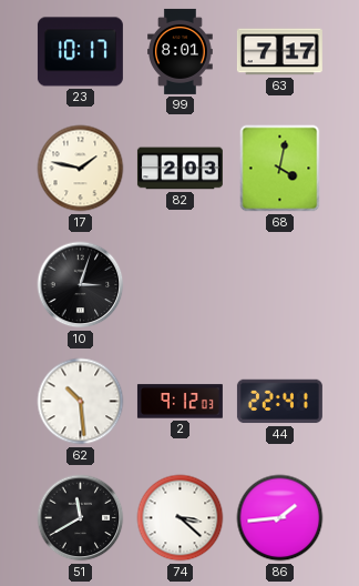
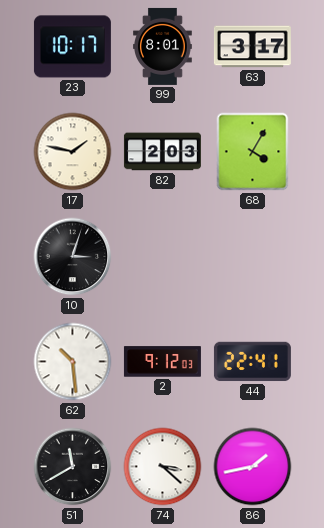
63: 7:17 -> 3:17 (252, 47)
68: 4:02 -> 4:05 (253, 152)
86: 1:44 -> 1:43 (253, 467)
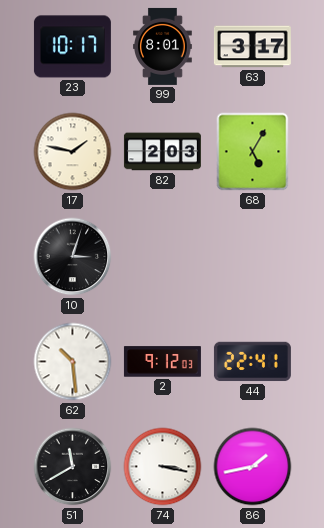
68: 4:05 -> 5:05 (253, 152)
74: 3:22 -> 3:17 (163, 467)
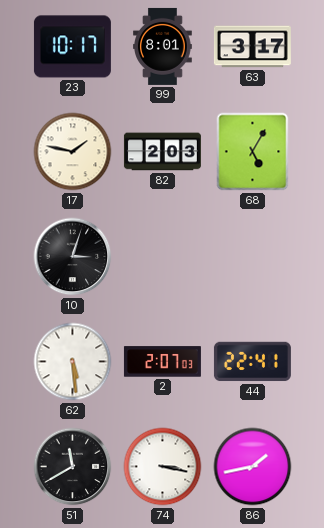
62: 10:29 -> 5:29 (73, 362)
2: 9:12 -> 2:07 (162, 362)
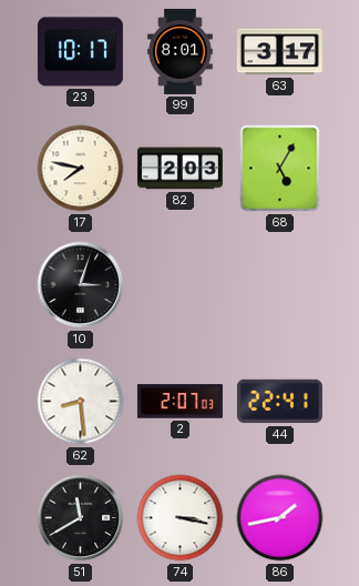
17: 1:47 -> 7:47 (81, 169)
62: 5:29 -> 8:29 (81, 402)
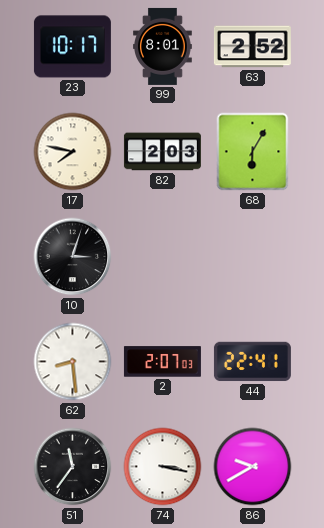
63: 3:17 -> 2:52 (252, 47)
68: 5:05 -> 6:05 (253, 152)
51: 11:40 -> 11:36 (73, 467)
86: 1:43 -> 9:40 (253, 467)
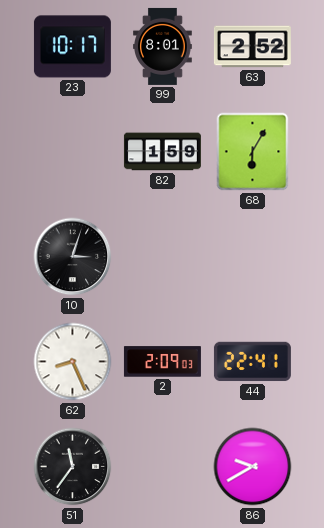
17: 7:47 -> none (73, 152)
82: 2:03 -> 1:59 (162, 152)
62: 8:29 -> 8:26 (73, 362)
2: 2:07 -> 2:09 (162, 362)
74: 3:17 -> none (163, 467)
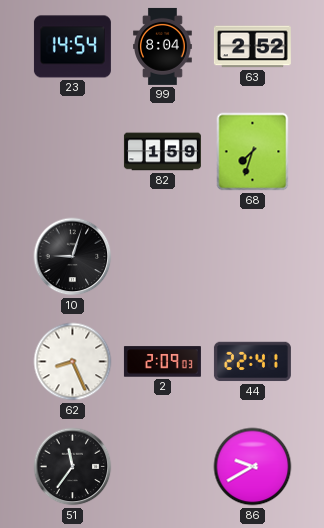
23: 10:17 -> 14:54 (72, 47)
99: 8:01 -> 8:04 (163, 46)
68: 6:05 -> 7:33 (253, 152)
10: 3:03 -> 9:03 (73, 257)
